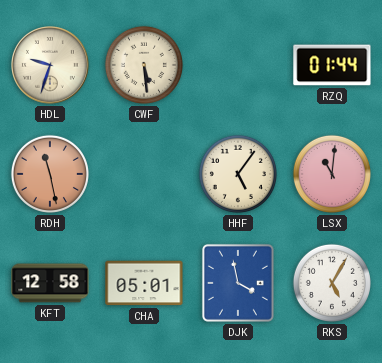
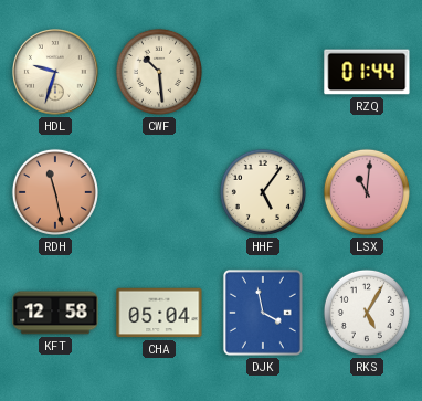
CWF: 5:29 -> 10:29 (159, 72)
CHA: 05:01 -> 05:04 (159, 313)
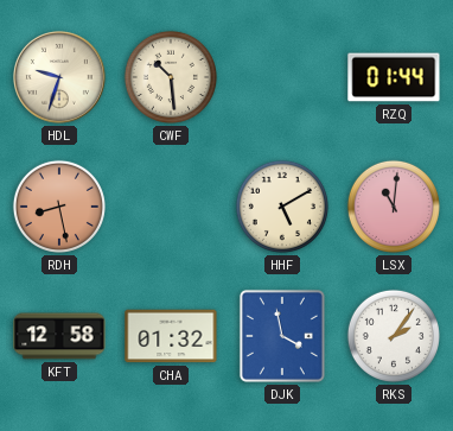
RDH: 11:28 -> 8:28 (59, 207)
HHF: 5:06 -> 5:10 (282, 207)
CHA: 05:04 -> 01:32 (171, 336)
RKS: 5:05 -> 2:06 (394, 336)
